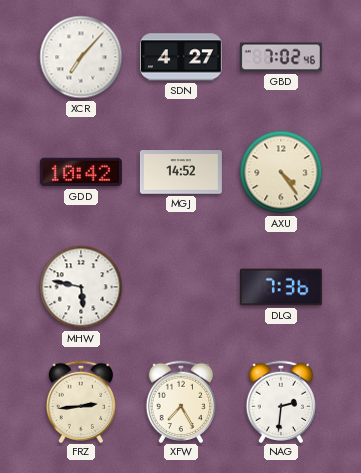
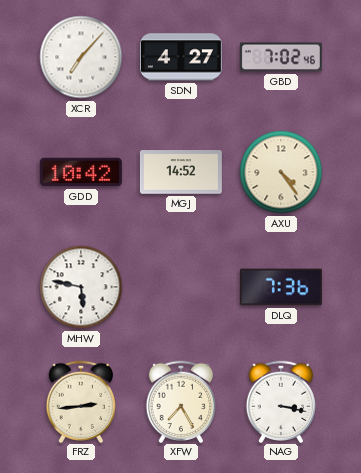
NAG: 2:31 -> 3:17 (281, 401)
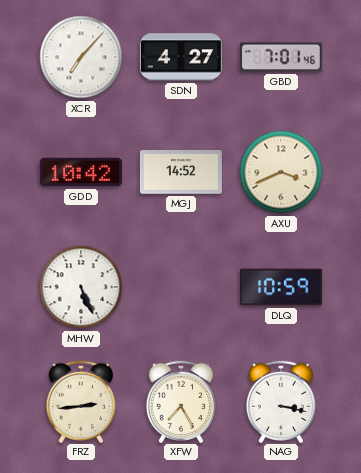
GBD: 7:02 -> 7:01 (281, 57)
AXU: 4:24 -> 3:41 (281, 172)
MHW: 5:47 -> 5:26 (81, 287)
DLQ: 7:36 -> 10:59 (281, 287)
